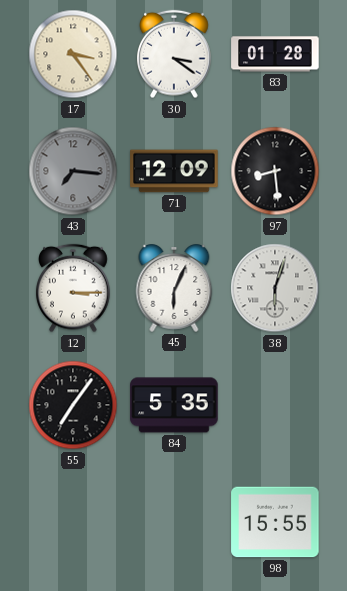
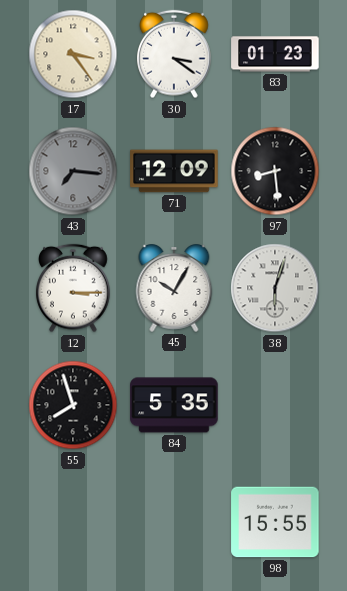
83: 01:28 -> 01:23 (275, 54)
45: 6:04 -> 10:05 (174, 289)
55: 7:06 -> 7:57 (73, 405)
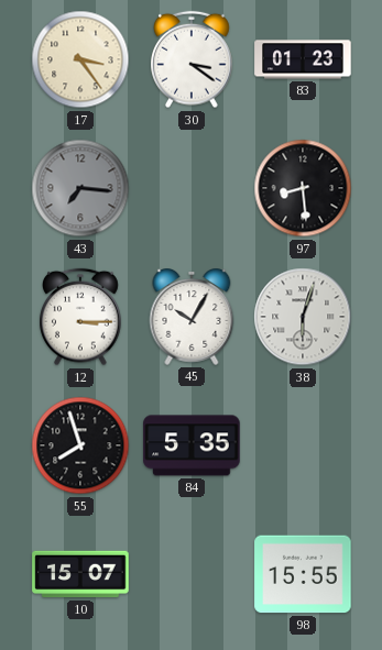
71: 12:09 -> none (174, 171)
10: none -> 15:07 (80, 574)
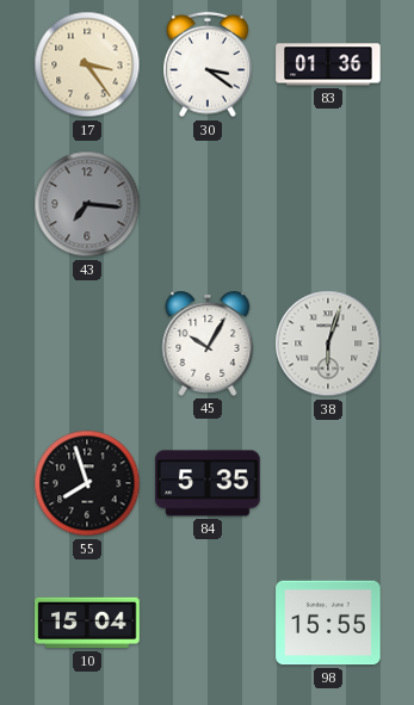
83: 01:23 -> 01:36 (328, 64)
97: 8:29 -> none (303, 188)
12: 3:15 -> none (80, 317)
10: 15:07 -> 15:04 (87, 623)
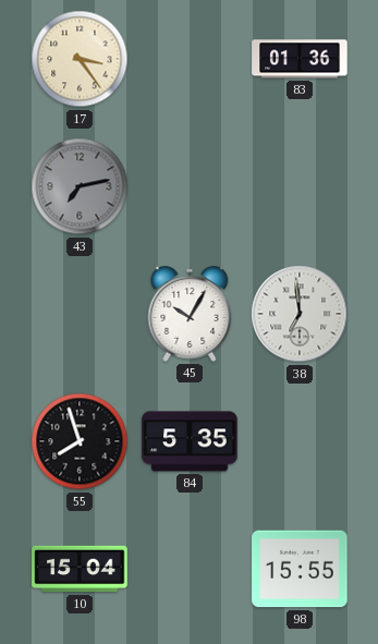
30: 3:21 -> none (208, 64)
43: 7:16 -> 7:13 (80, 186)
38: 6:03 -> 6:59 (300, 314)
